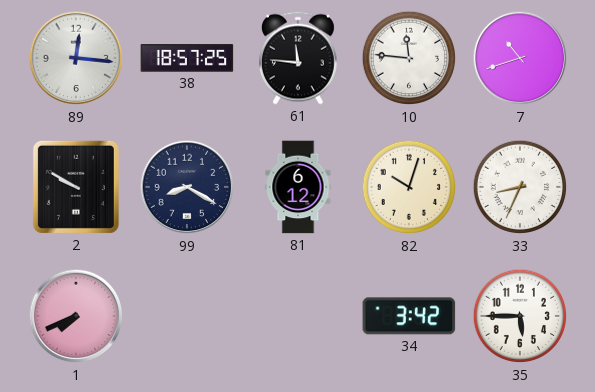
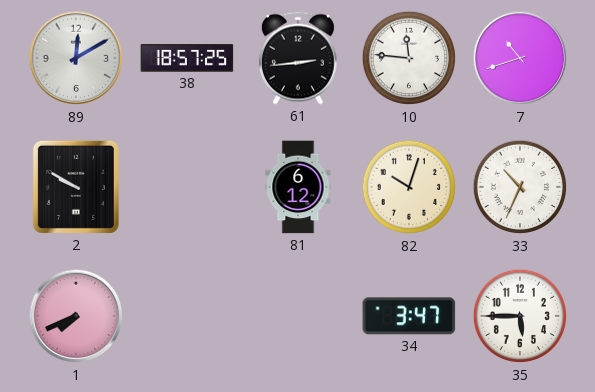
89: 12:16 -> 12:10 (76, 58)
61: 11:46 -> 2:44 (298, 58)
99: 8:20 -> none (187, 187)
33: 8:34 -> 10:34 (520, 187)
34: 3:42 -> 3:47 (409, 316)
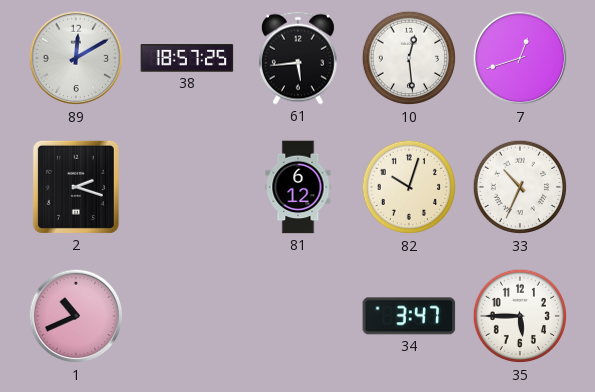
61: 2:44 -> 5:44 (298, 58)
10: 11:46 -> 12:29 (409, 58)
7: 10:42 -> 12:42 (520, 58)
2: 9:50 -> 2:18 (76, 187)
1: 7:41 -> 10:41 (76, 316)
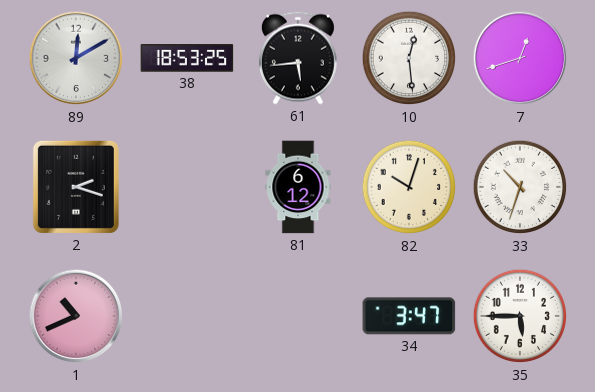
38: 18:57 -> 18:53 (187, 58)
33: 10:34 -> 10:33 (520, 187)
